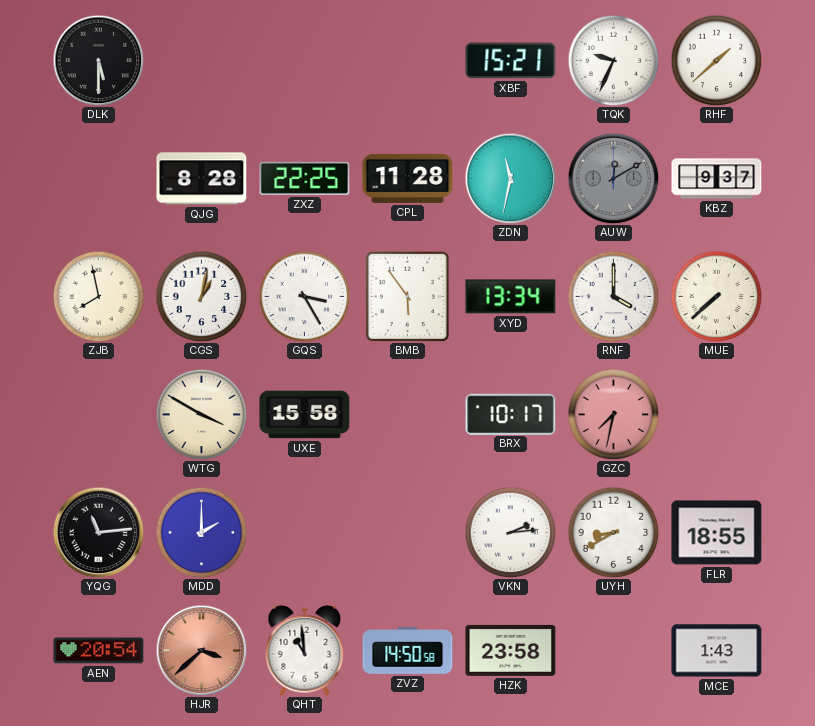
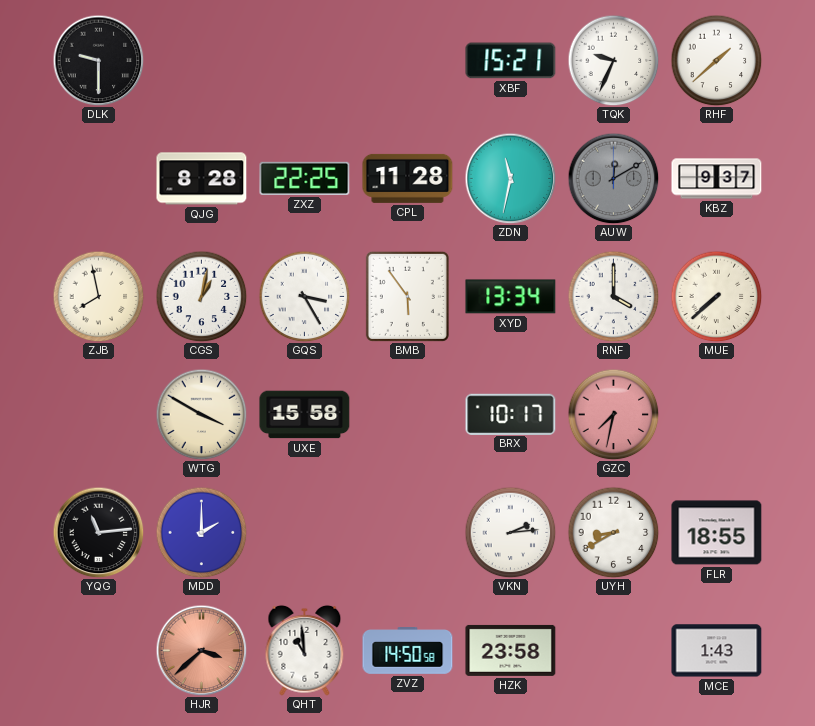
DLK: 5:30 -> 9:30 (98, 60)
AEN: 20:54 -> none (99, 651)
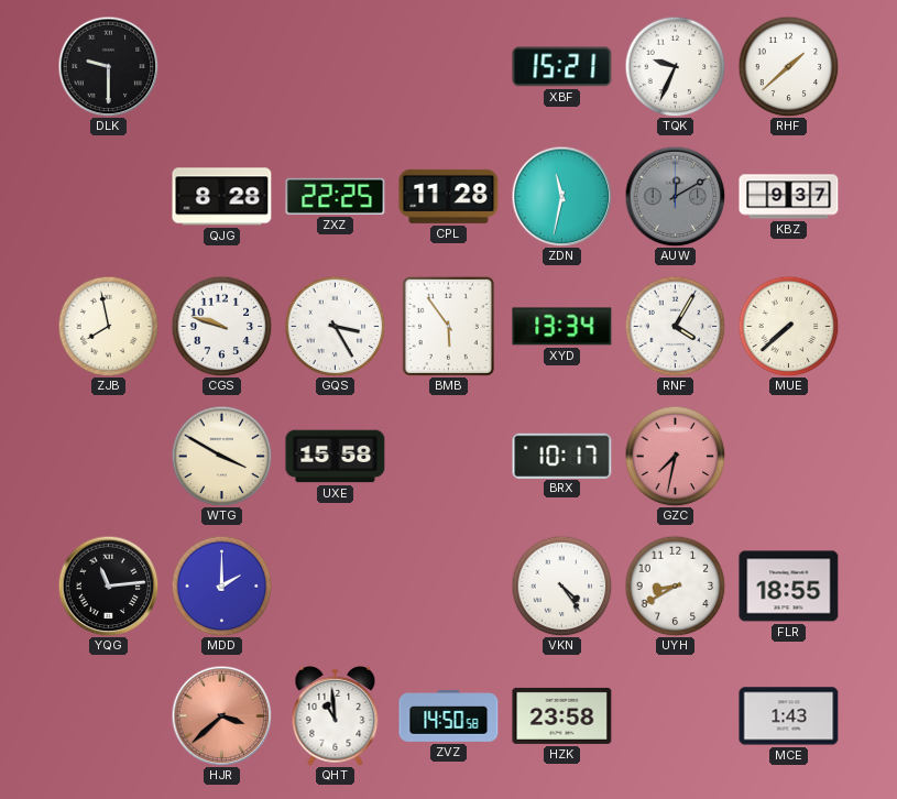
CGS: 1:02 -> 9:48 (221, 326)
RNF: 4:00 -> 4:05 (675, 326)
VKN: 2:14 -> 4:24 (561, 585)
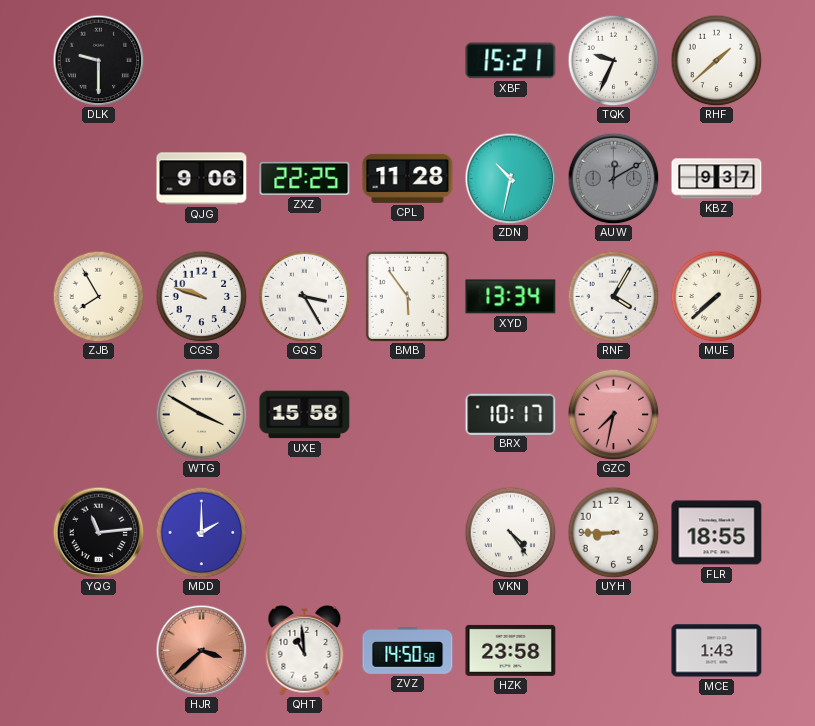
QJG: 8:28 -> 9:06 (202, 179)
ZDN: 11:32 -> 10:32 (510, 178)
ZJB: 7:58 -> 7:55 (98, 296)
UYH: 8:40 -> 8:45 (613, 532)
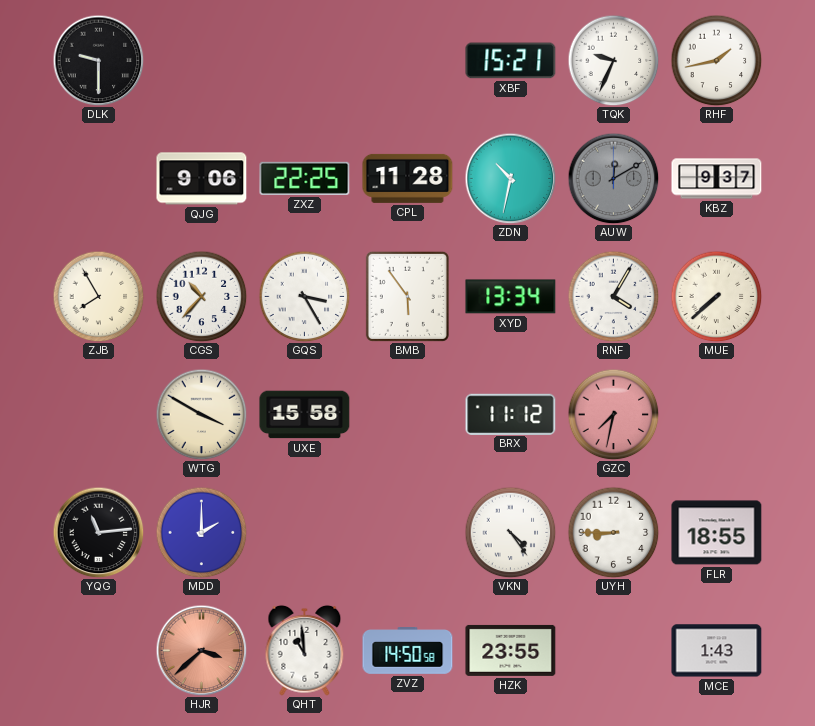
RHF: 1:38 -> 1:43 (716, 60)
CGS: 9:48 -> 10:37 (201, 296)
BRX: 10:17 -> 11:12 (511, 414)
HZK: 23:58 -> 23:55 (511, 650)
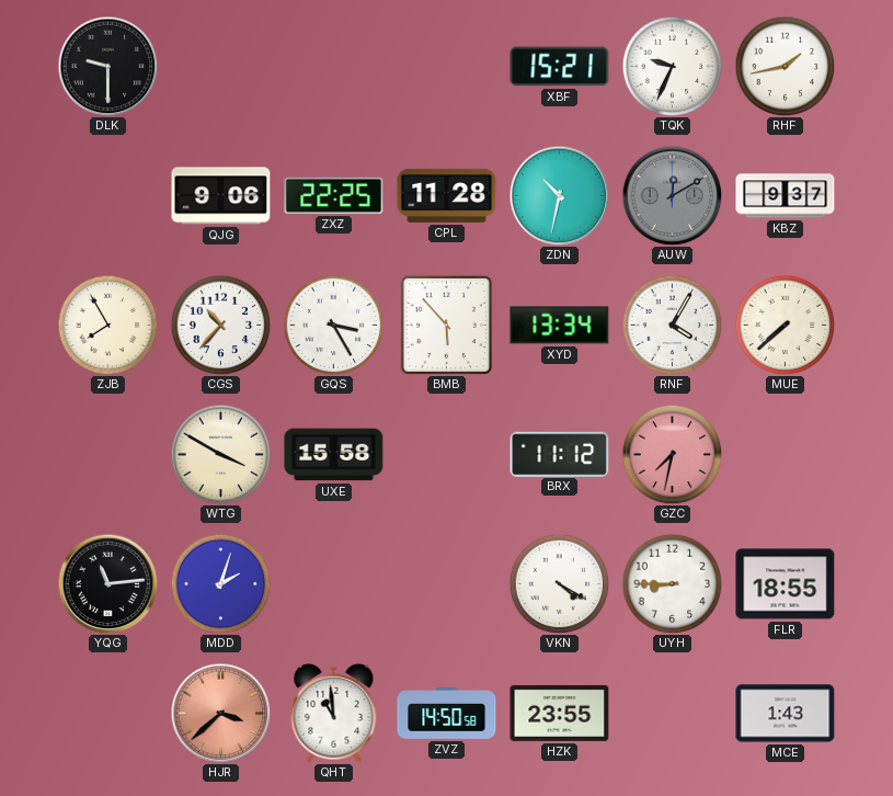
BMB: 5:54 -> 5:53 (446, 325)
MDD: 2:00 -> 2:03 (220, 583)
VKN: 4:24 -> 4:20 (559, 583)
